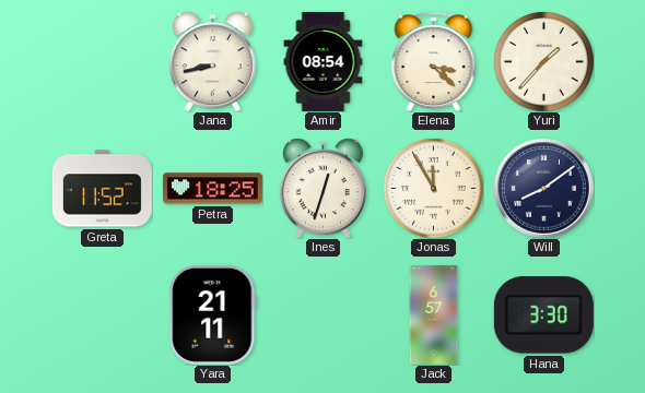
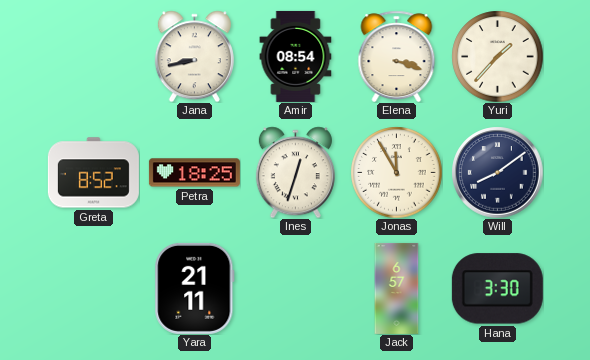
Elena: 3:22 -> 3:18 (397, 56)
Greta: 11:52 -> 8:52 (93, 173)
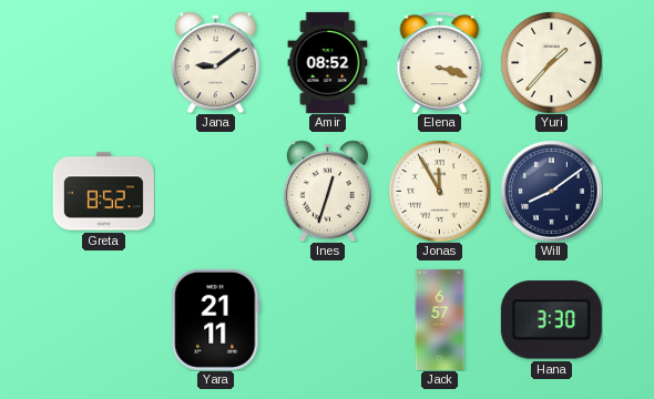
Jana: 8:43 -> 9:09 (215, 62)
Amir: 08:54 -> 08:52 (328, 62)
Petra: 18:25 -> none (194, 173)
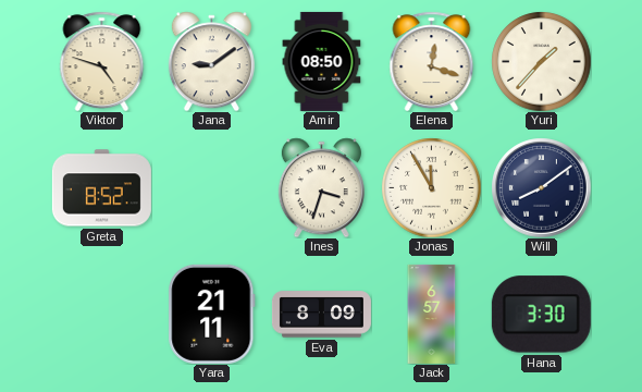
Viktor: none -> 4:48 (102, 61)
Amir: 08:52 -> 08:50 (322, 61)
Elena: 3:18 -> 12:18 (432, 61)
Ines: 12:33 -> 3:33 (321, 187)
Eva: none -> 8:09 (321, 315)
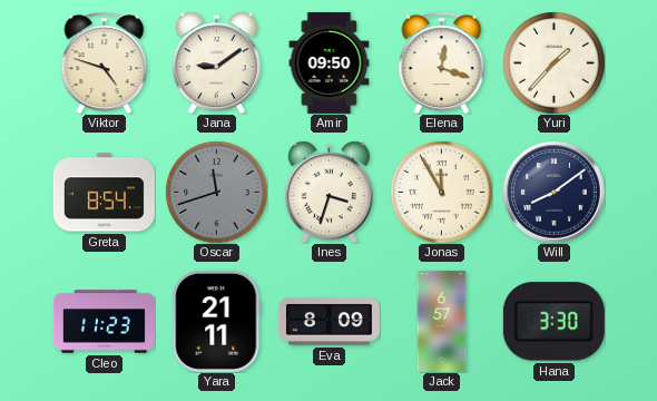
Amir: 08:50 -> 09:50 (330, 62)
Greta: 8:52 -> 8:54 (104, 193)
Oscar: none -> 11:42 (216, 192)
Cleo: none -> 11:23 (104, 322)
